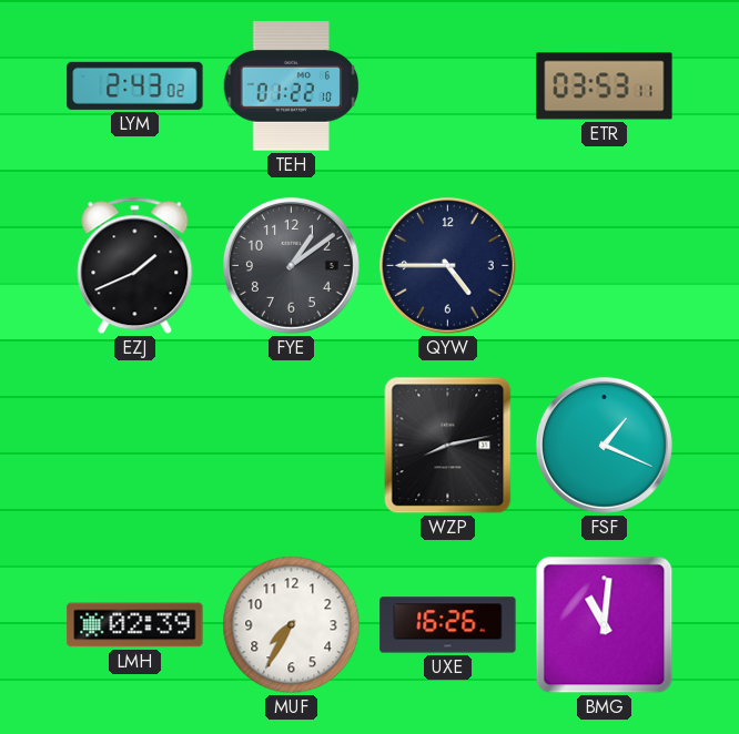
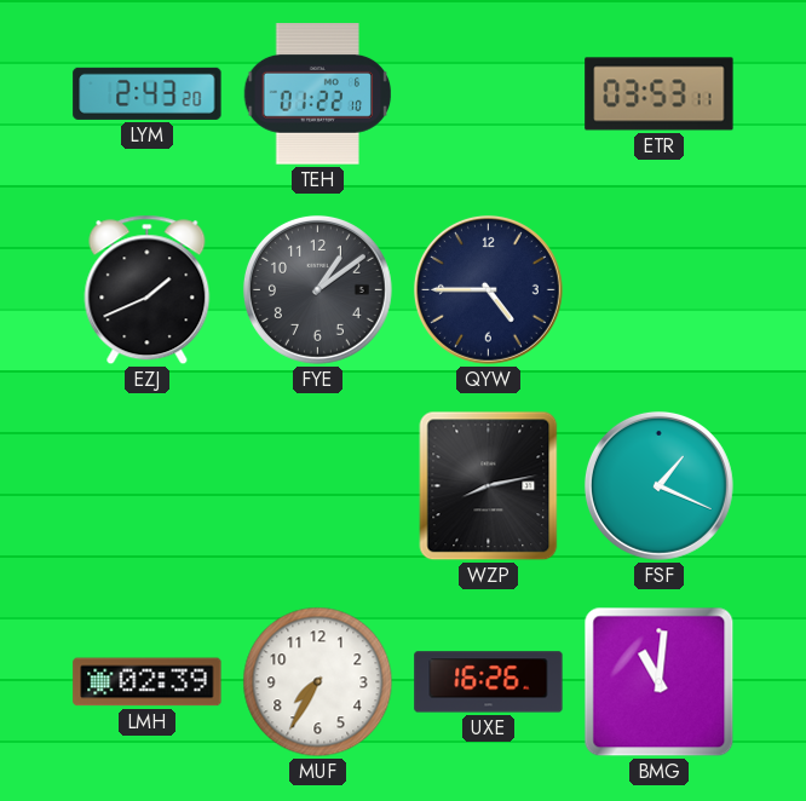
LYM: 2:43:02 -> 2:43:20 (148, 93)
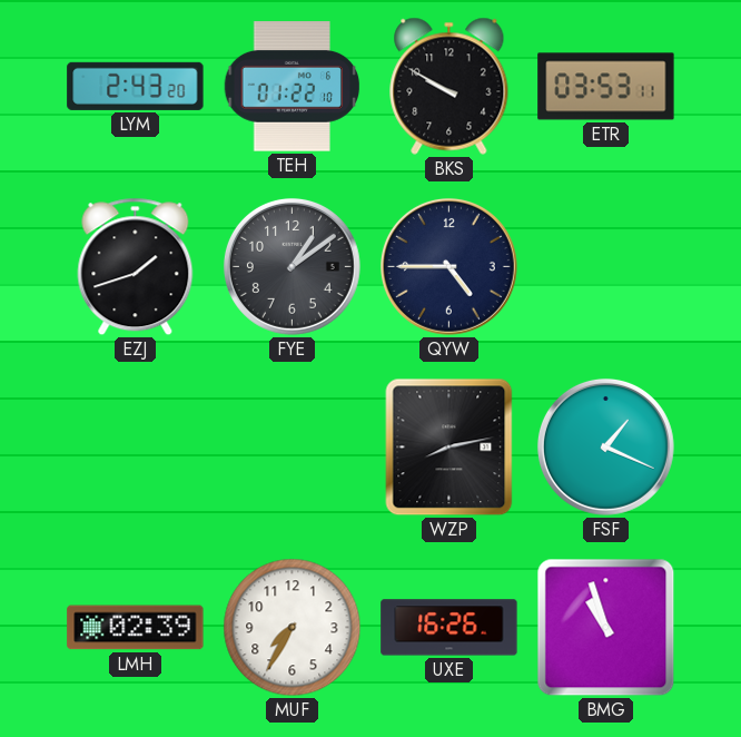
BKS: none -> 9:50 (449, 86)
EZJ: 1:41 -> 1:42 (136, 267)
BMG: 11:01 -> 10:57 (606, 628)
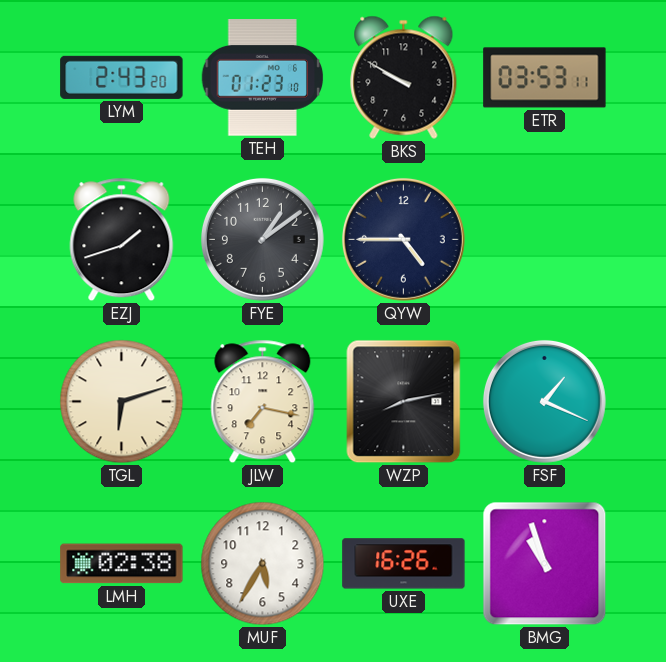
TEH: 01:22 -> 01:23 (263, 78)
TGL: none -> 6:12 (122, 402)
JLW: none -> 7:17 (263, 402)
LMH: 02:39 -> 02:38 (122, 564)
MUF: 7:35 -> 5:35 (263, 564)
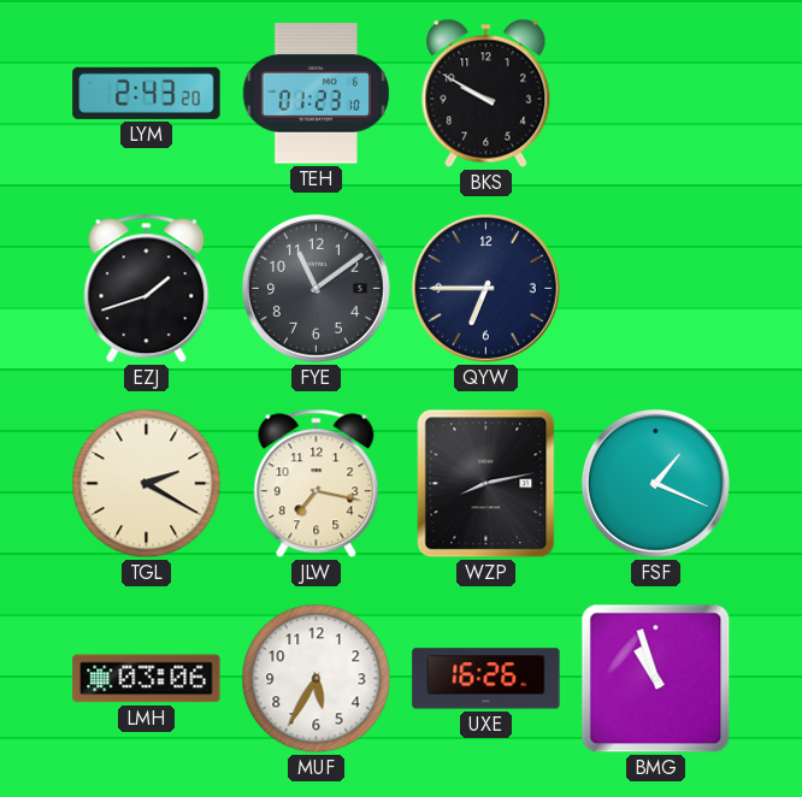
ETR: 03:53 -> none (545, 78)
FYE: 1:09 -> 11:09 (316, 288)
QYW: 4:45 -> 6:45 (485, 288)
TGL: 6:12 -> 2:20 (147, 484)
LMH: 02:38 -> 03:06 (147, 679)
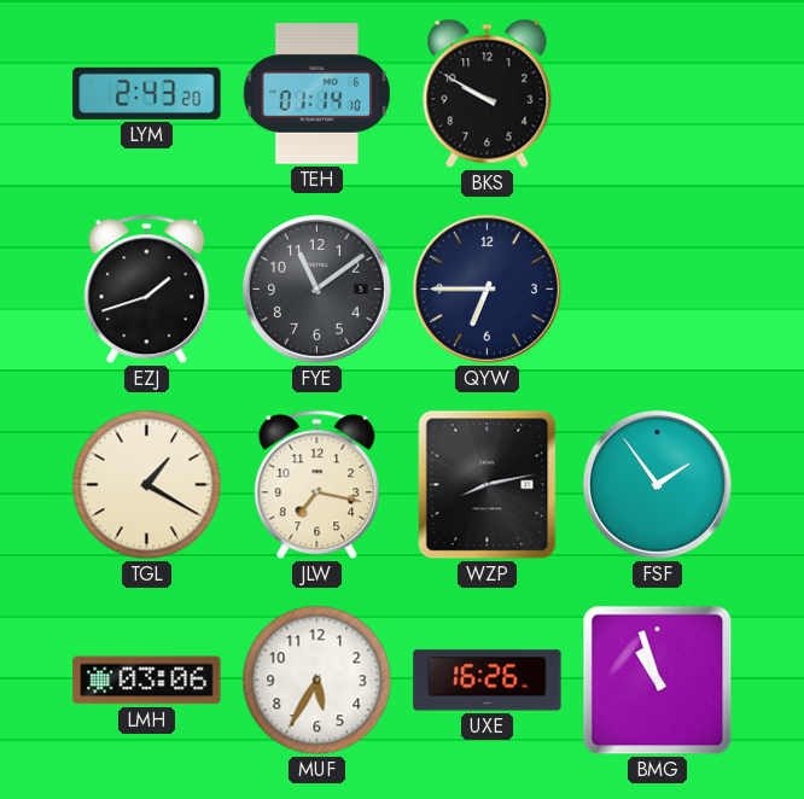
TEH: 01:23 -> 01:14 (317, 94)
TGL: 2:20 -> 1:20 (147, 485)
FSF: 1:19 -> 1:54 (657, 484)
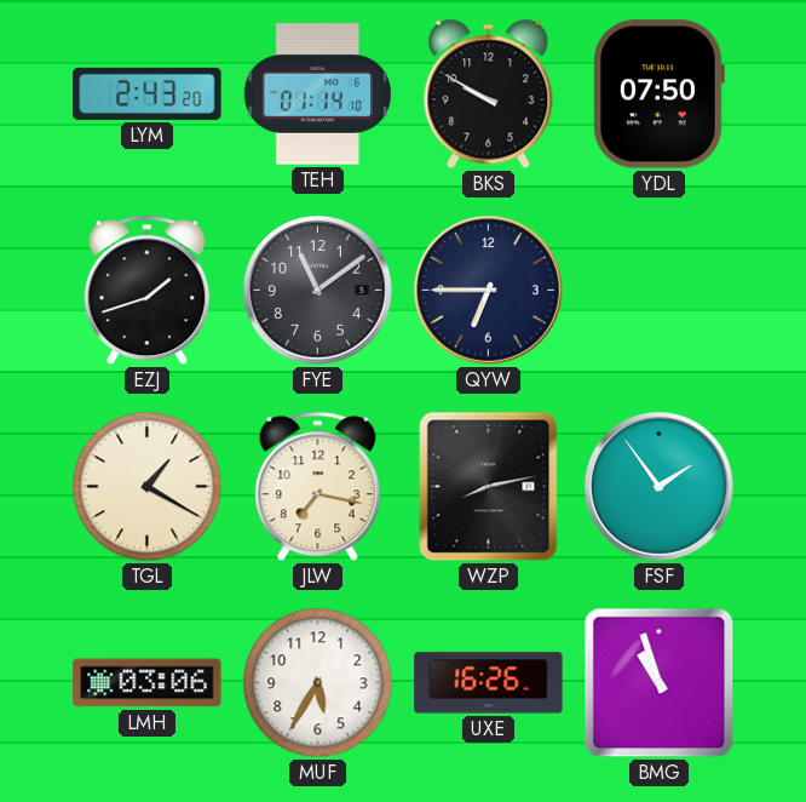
YDL: none -> 07:50 (660, 94)
